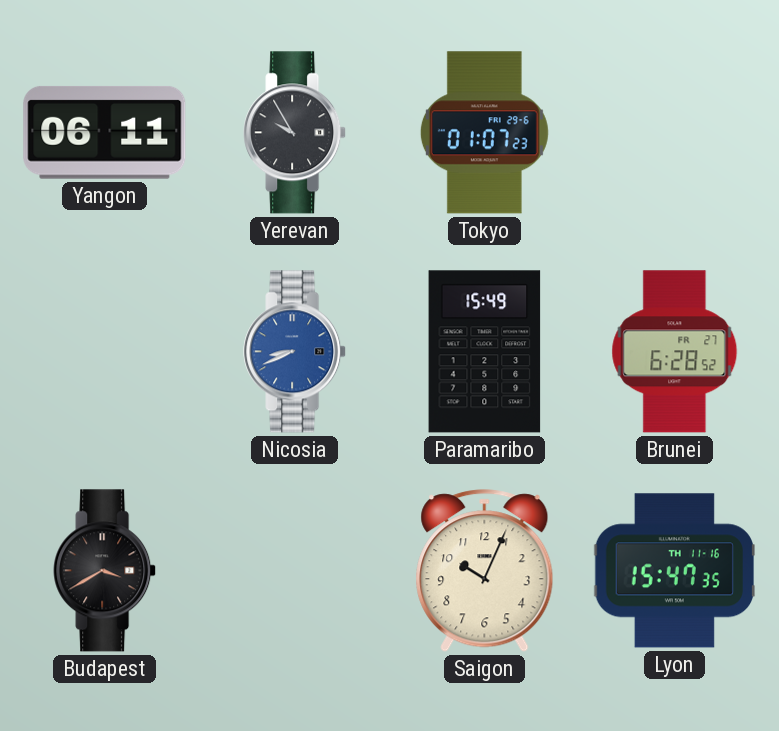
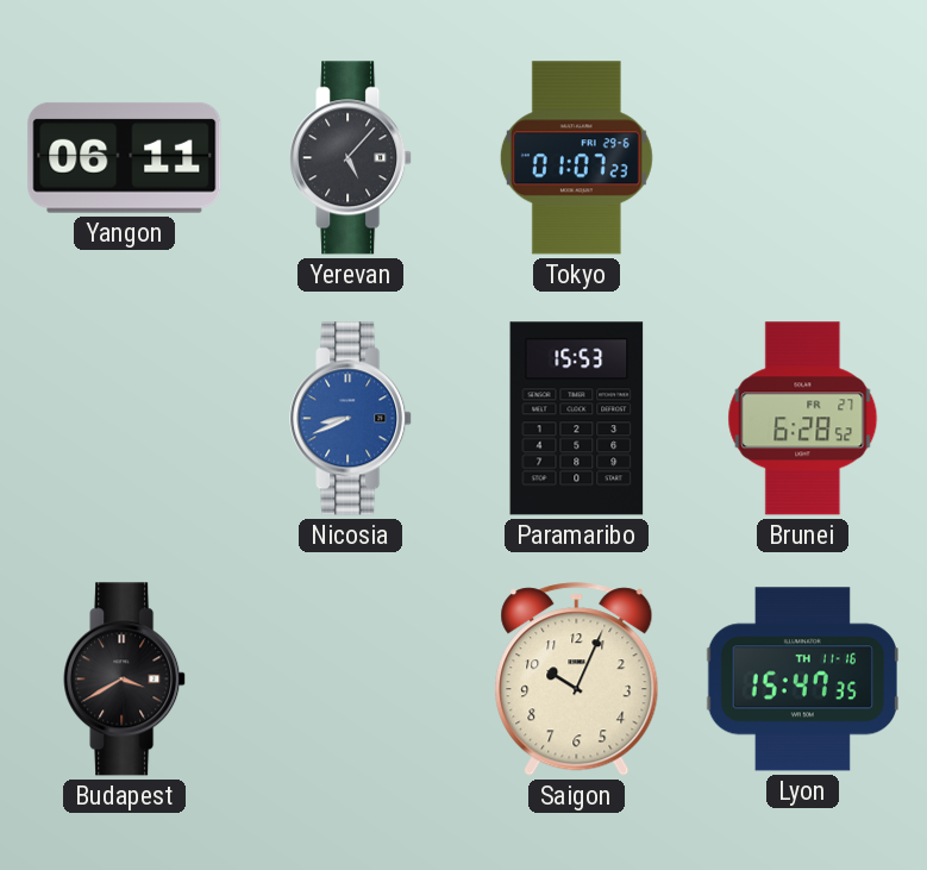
Yerevan: 9:55 -> 5:07 (351, 158)
Paramaribo: 15:49 -> 15:53 (577, 419)
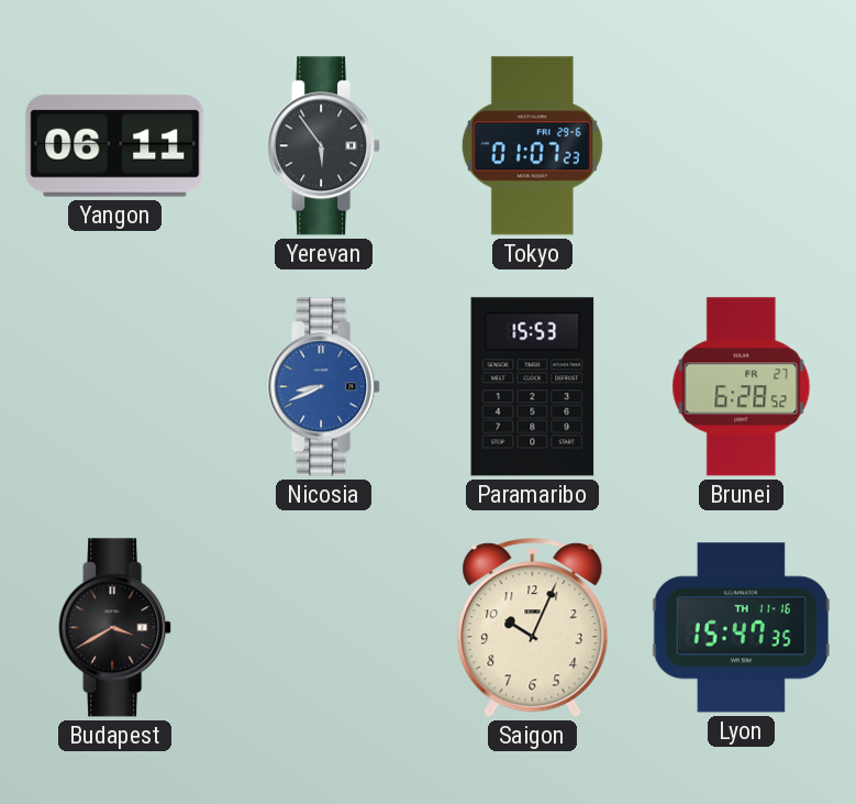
Yerevan: 5:07 -> 5:54 (324, 146)
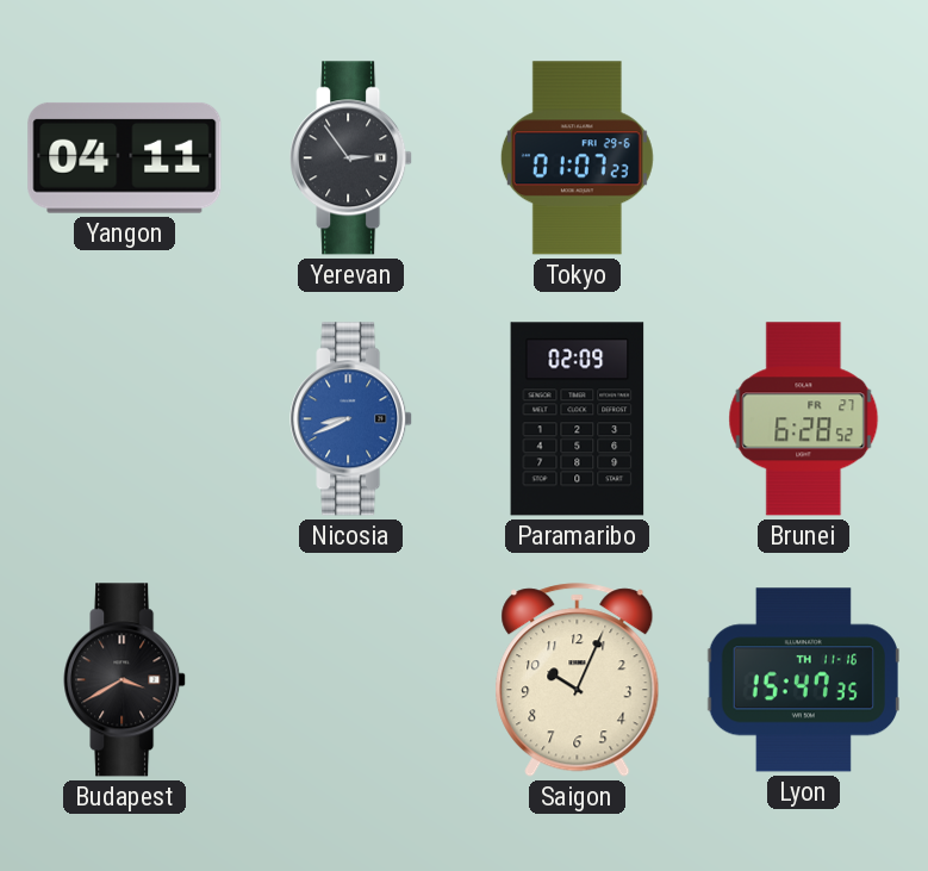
Yangon: 06:11 -> 04:11 (125, 157)
Yerevan: 5:54 -> 2:54 (351, 158)
Paramaribo: 15:53 -> 02:09 (578, 419)
